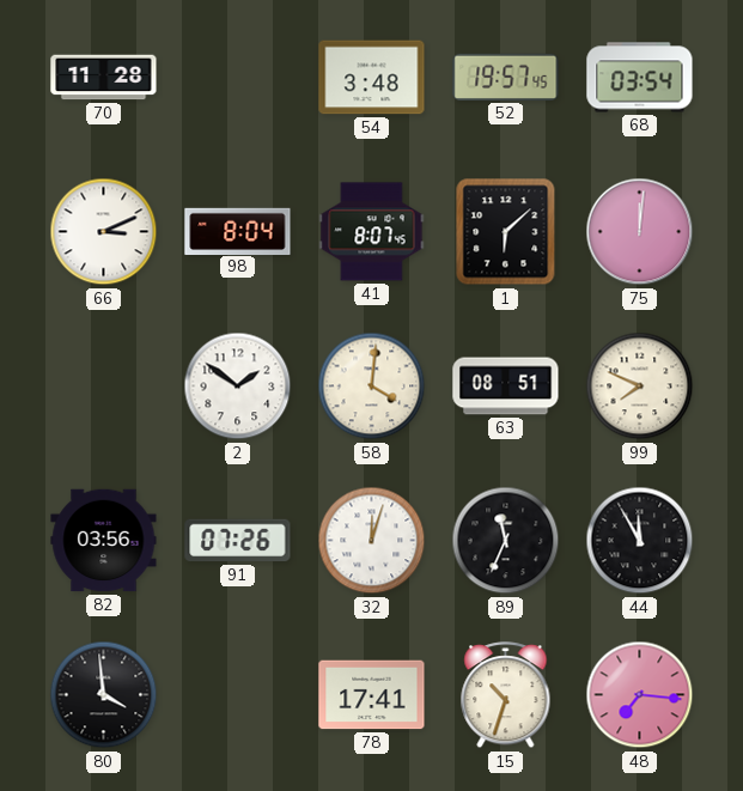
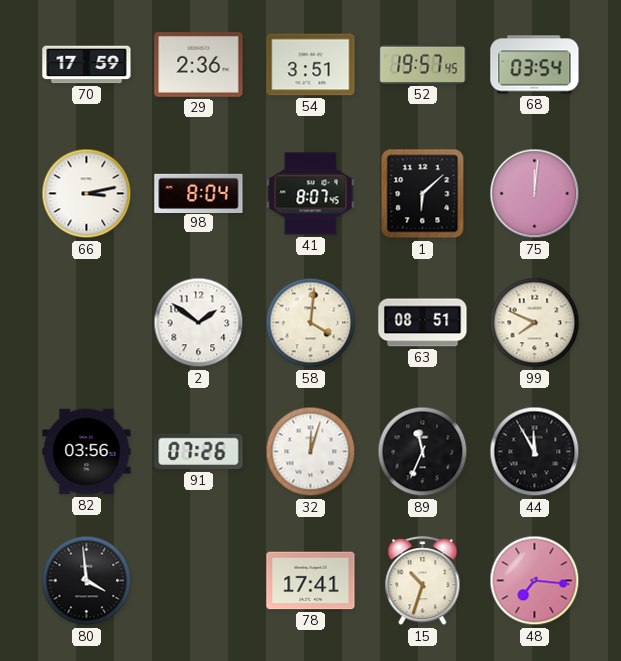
70: 11:28 -> 17:59 (87, 65)
29: none -> 2:36 (199, 65)
54: 3:48 -> 3:51 (311, 65)
66: 3:11 -> 3:13 (87, 194)
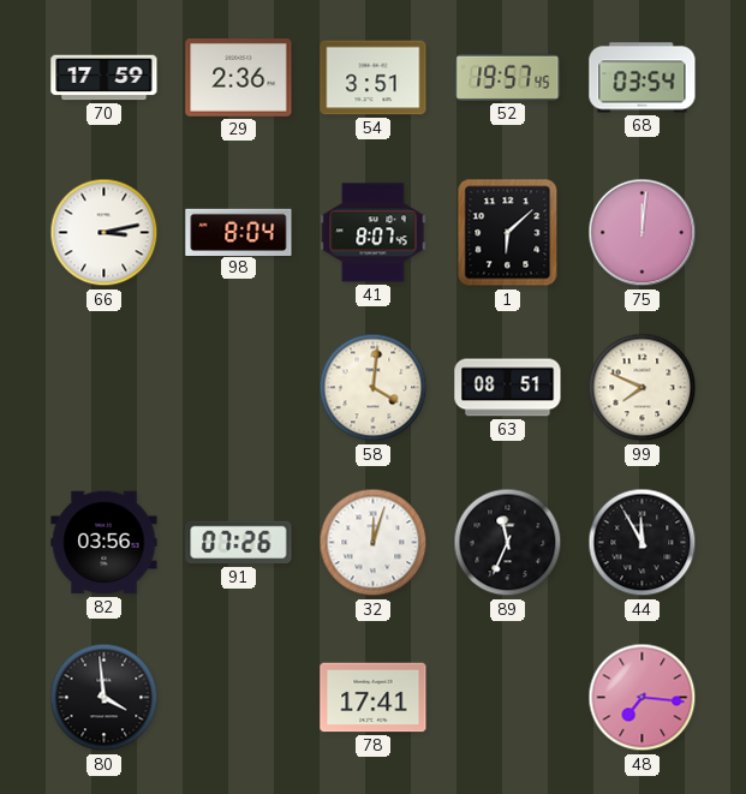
2: 1:51 -> none (199, 323)
15: 10:33 -> none (423, 581)
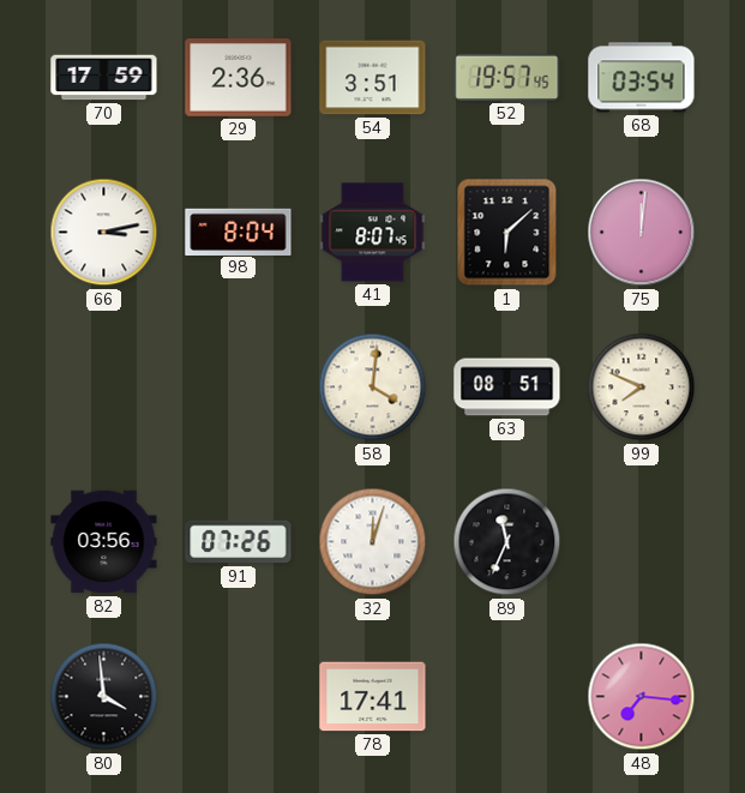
44: 11:55 -> none (643, 543)
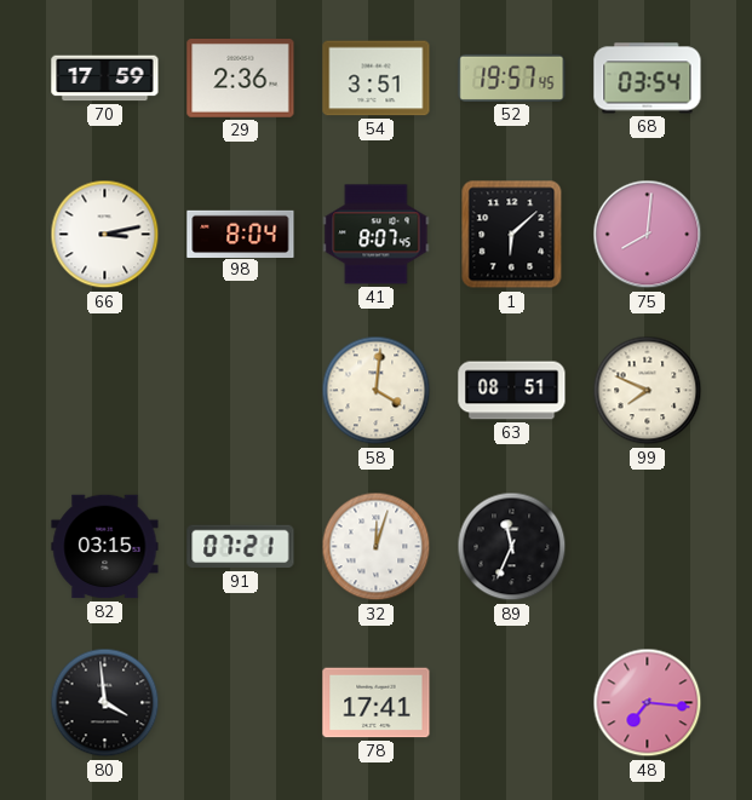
75: 12:01 -> 8:01 (648, 235)
82: 03:56 -> 03:15 (105, 547)
91: 07:26 -> 07:21 (241, 547)
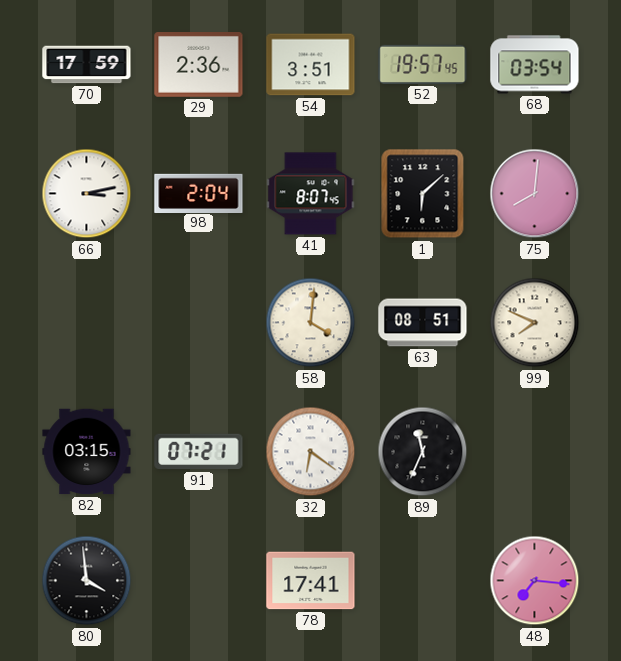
98: 8:04 -> 2:04 (199, 193)
32: 12:03 -> 6:21 (311, 452)
